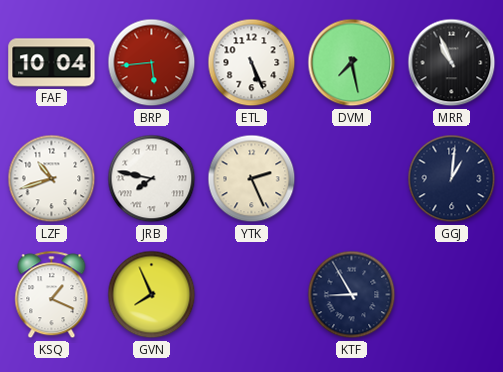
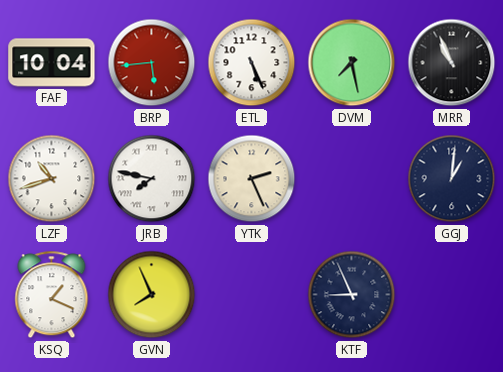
KTF: 8:55 -> 8:56 (352, 295)
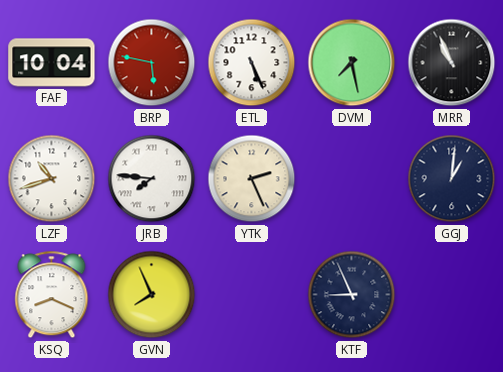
BRP: 5:44 -> 5:47 (152, 63)
JRB: 7:47 -> 7:46 (152, 179)
KSQ: 1:19 -> 8:19 (52, 295)
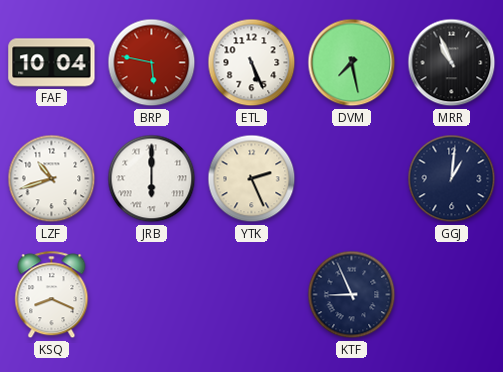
JRB: 7:46 -> 6:00 (152, 179)
GVN: 7:56 -> none (152, 295)
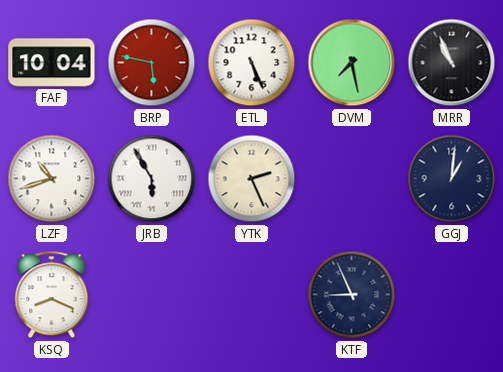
JRB: 6:00 -> 5:55 (152, 179)
